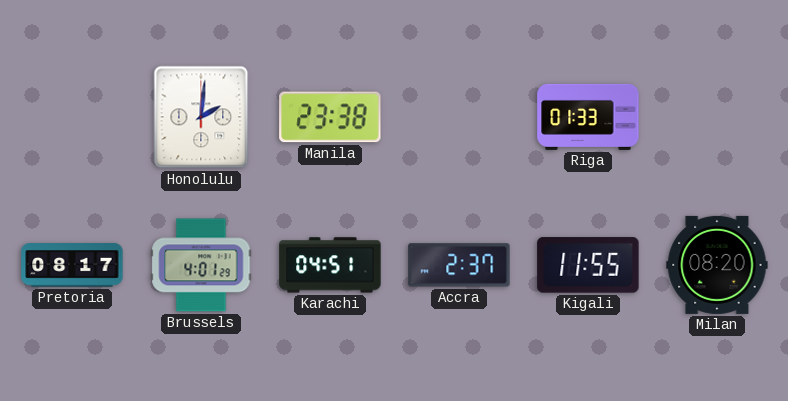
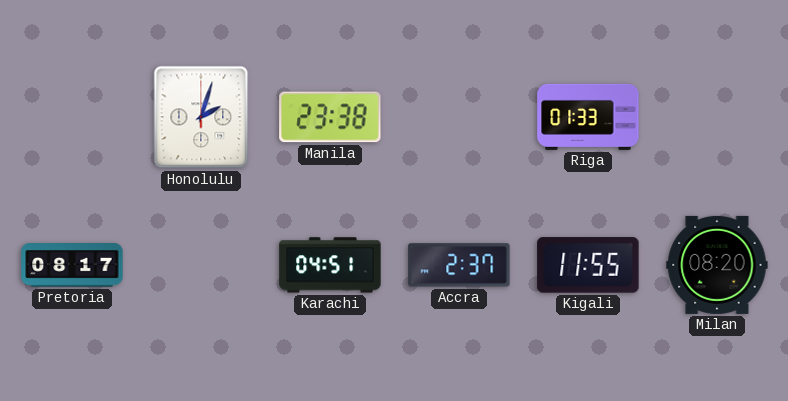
Honolulu: 2:01 -> 2:03 (201, 117)
Brussels: 4:01 -> none (201, 265)
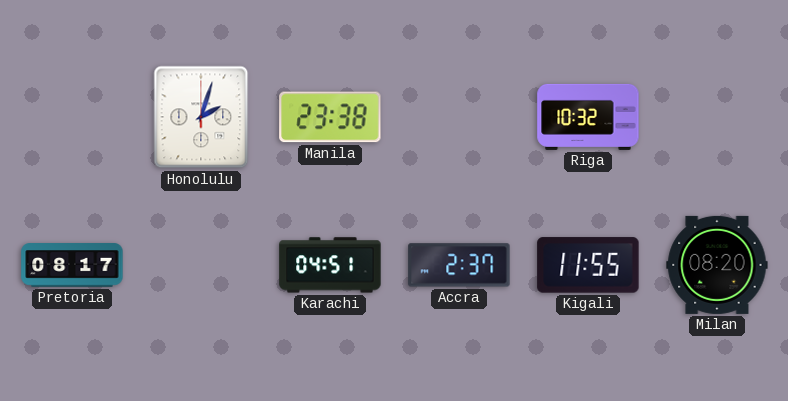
Riga: 01:33 -> 10:32 (588, 117)
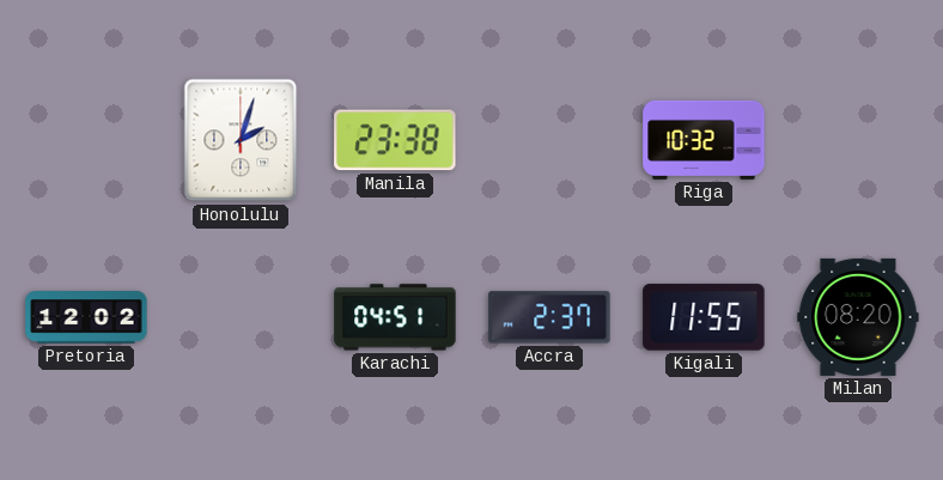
Pretoria: 08:17 -> 12:02 (86, 317)
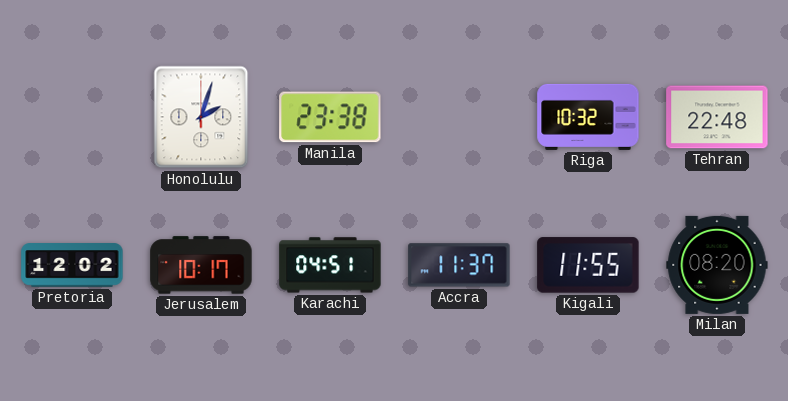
Tehran: none -> 22:48 (717, 117)
Jerusalem: none -> 10:17 (201, 265)
Accra: 2:37 -> 11:37 (459, 265)
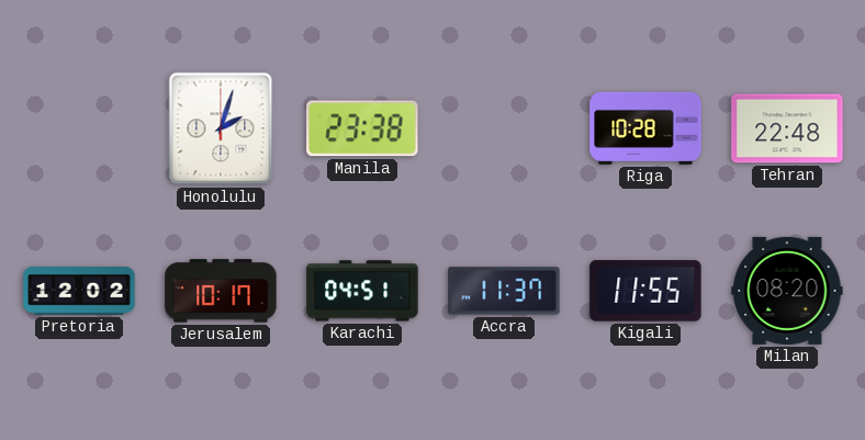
Riga: 10:32 -> 10:28 (645, 128)
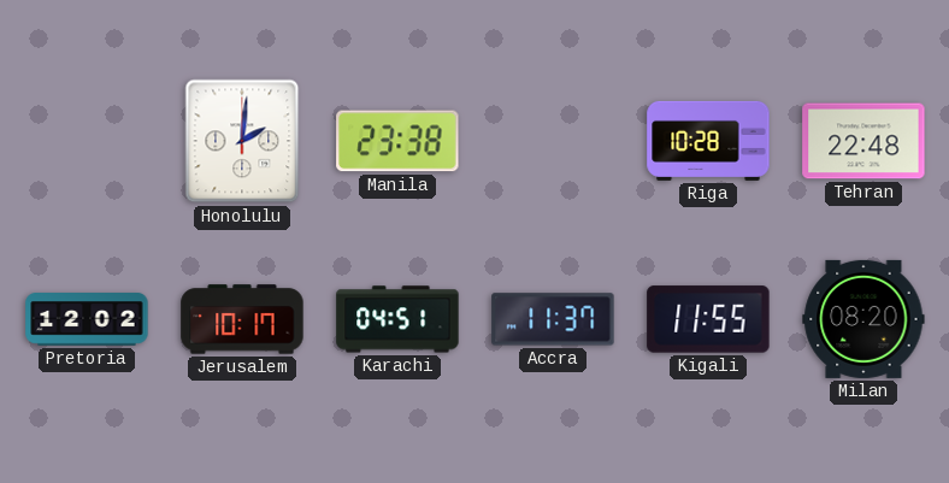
Honolulu: 2:03 -> 2:01 (242, 141)
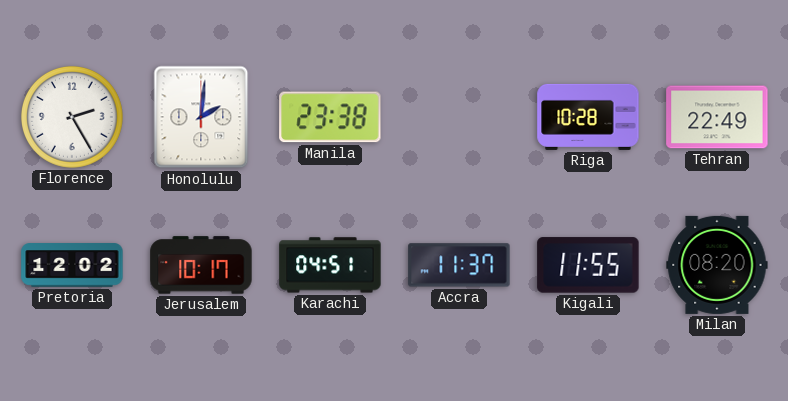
Florence: none -> 2:25 (72, 117)
Tehran: 22:48 -> 22:49 (717, 117)
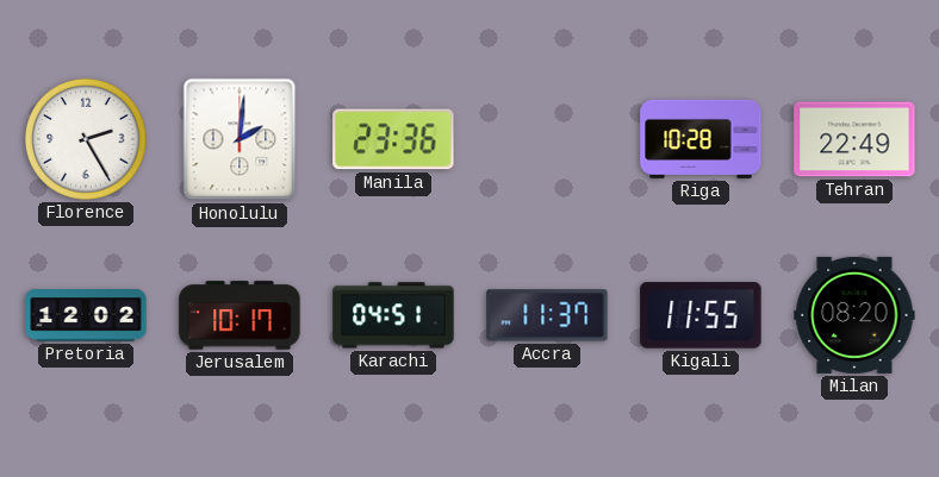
Manila: 23:38 -> 23:36 (393, 139)
